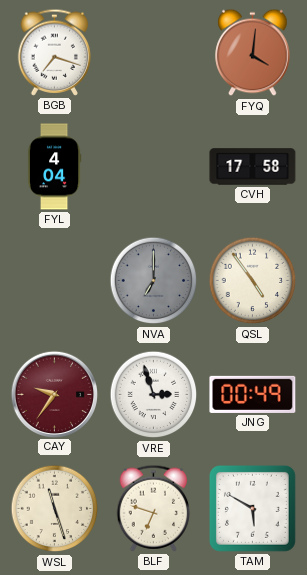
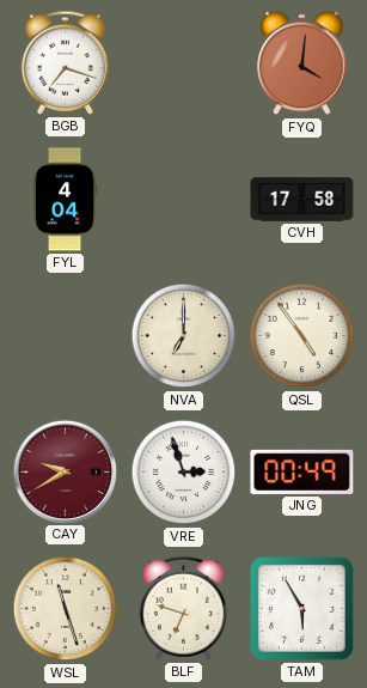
NVA dial: grey -> cream (184, 336)
CAY: 9:36 -> 9:40 (65, 471)
TAM: 5:50 -> 5:55 (301, 608)
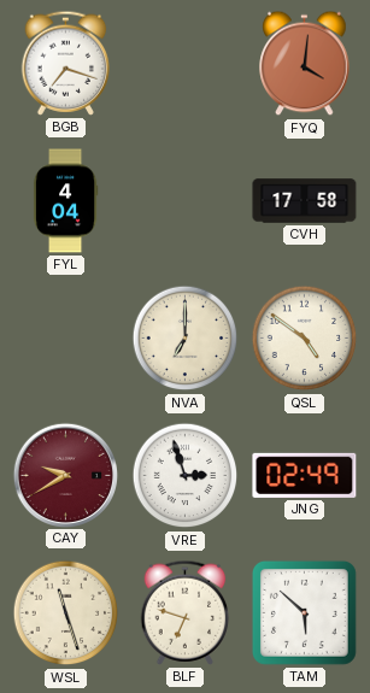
QSL: 4:54 -> 4:51 (305, 339)
JNG: 00:49 -> 02:49 (305, 475)
TAM: 5:55 -> 5:52 (304, 612)
